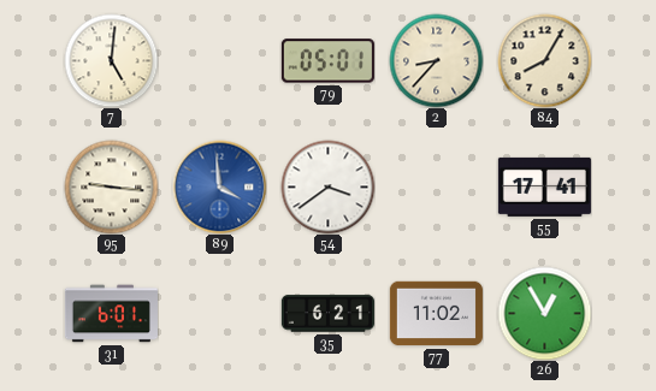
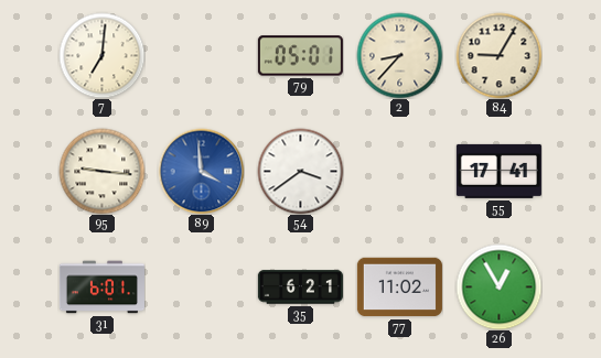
7: 5:01 -> 7:01 (101, 55)
84: 8:05 -> 9:05 (498, 55)
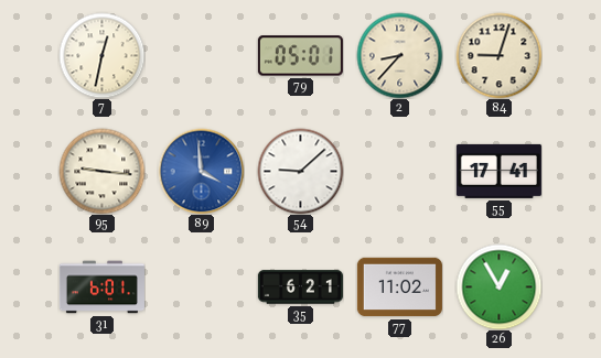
7: 7:01 -> 12:32 (101, 55)
84: 9:05 -> 9:03 (498, 55)
54: 3:39 -> 9:08 (300, 171)
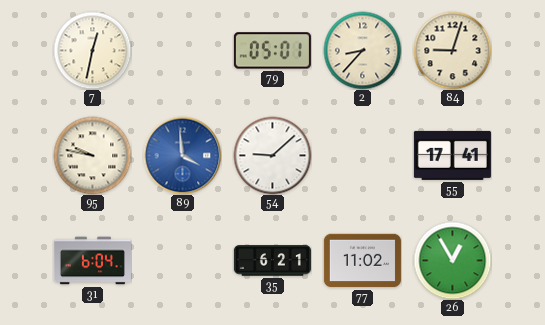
95: 9:16 -> 9:47 (92, 155)
31: 6:01 -> 6:04 (92, 261)
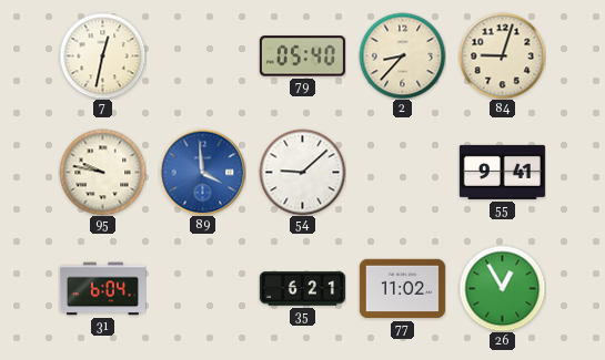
79: 05:01 -> 05:40 (302, 56)
55: 17:41 -> 9:41 (502, 172)
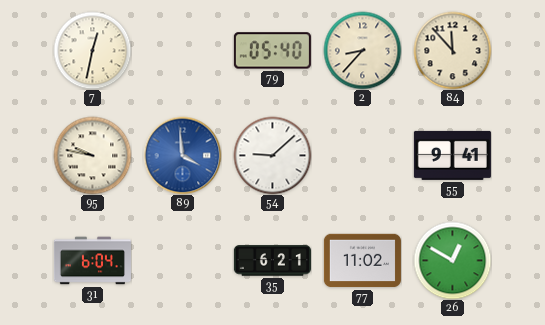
84: 9:03 -> 11:53 (452, 50)
26: 12:55 -> 12:50 (452, 260)
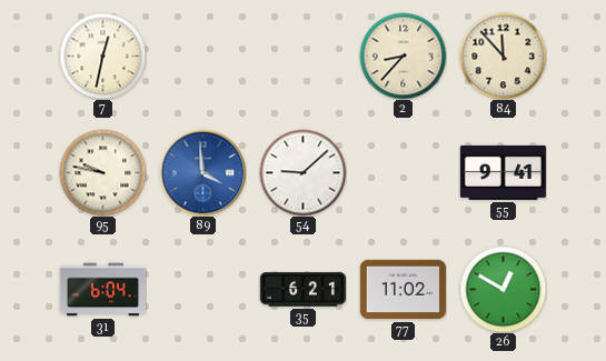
79: 05:40 -> none (272, 51)
